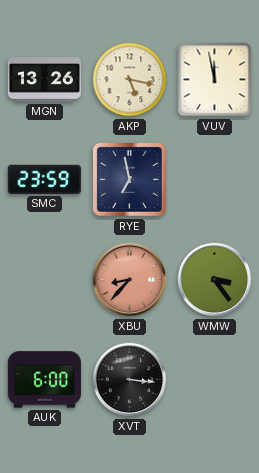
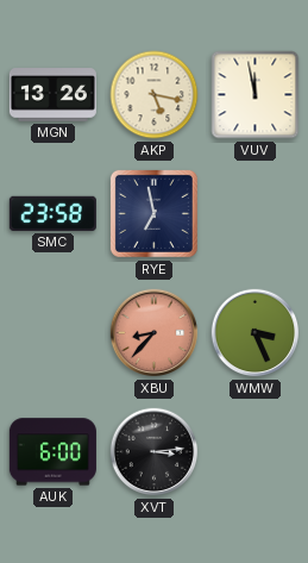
SMC: 23:59 -> 23:58 (52, 213)
WMW: 3:24 -> 3:26 (256, 333)
XVT: 3:16 -> 3:14 (155, 452)
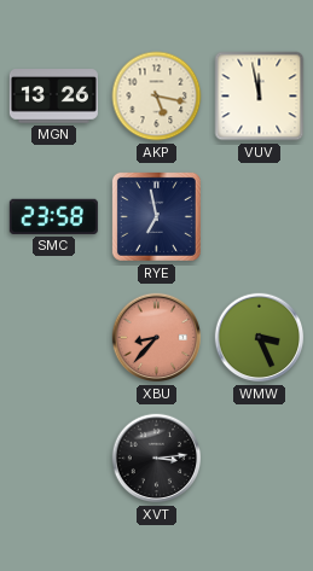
AUK: 6:00 -> none (52, 452)
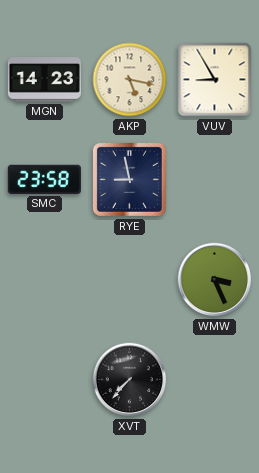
MGN: 13:26 -> 14:23 (44, 80)
VUV: 11:58 -> 8:55 (215, 80)
RYE: 6:58 -> 8:58 (129, 179)
XBU: 8:37 -> none (157, 338)
XVT: 3:14 -> 7:37 (130, 380)
